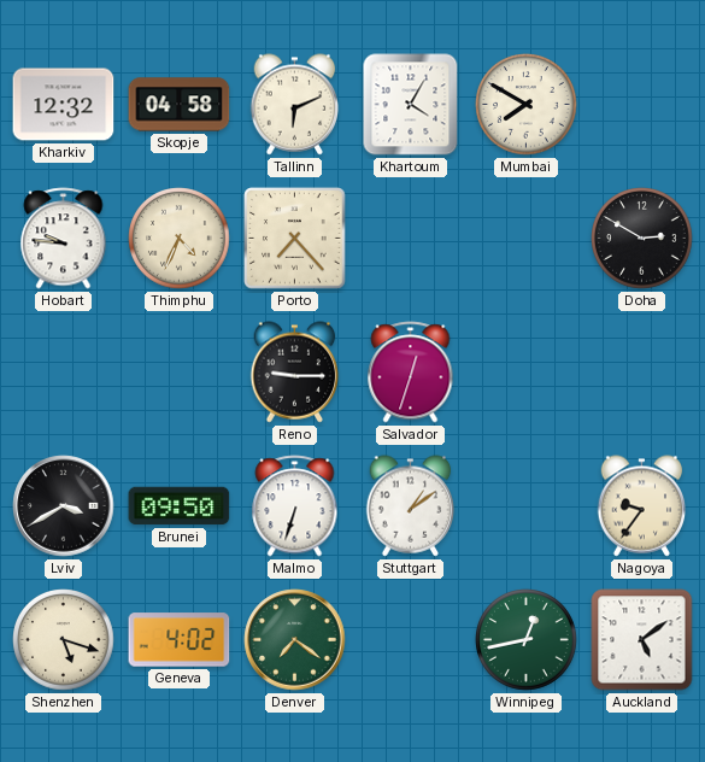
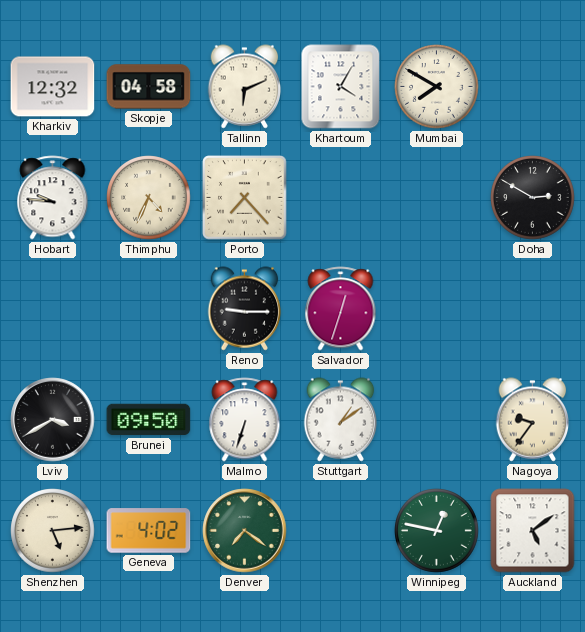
Shenzhen: 5:18 -> 5:14 (53, 531)
Winnipeg: 12:43 -> 12:47 (437, 531)
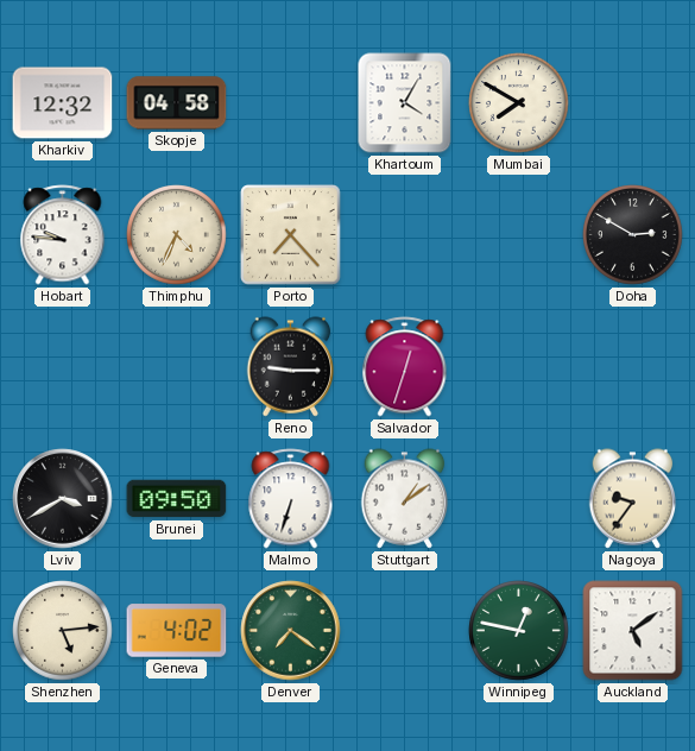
Tallinn: 6:11 -> none (245, 87)
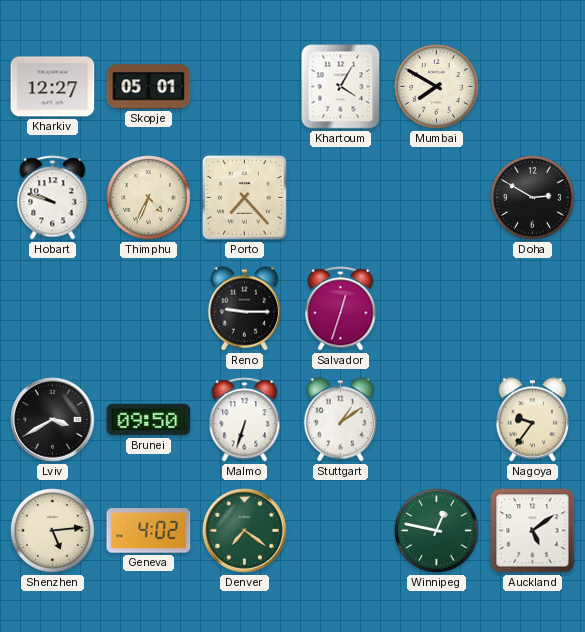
Kharkiv: 12:32 -> 12:27 (53, 87)
Skopje: 04:58 -> 05:01 (149, 87)
Hobart: 9:46 -> 9:48 (53, 198)
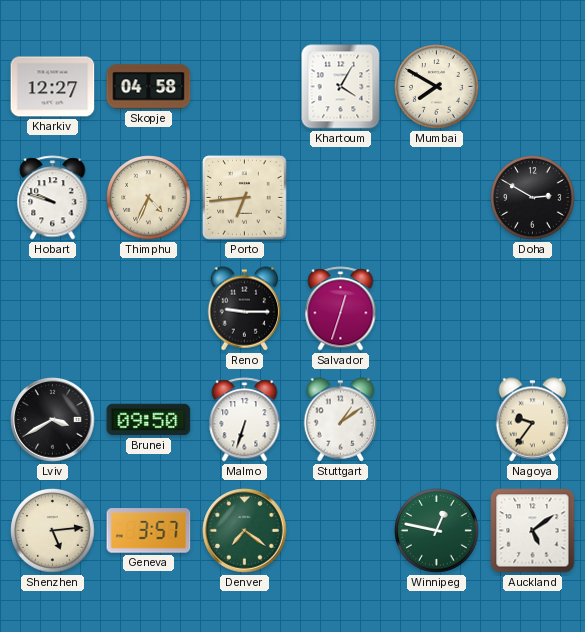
Skopje: 05:01 -> 04:58 (149, 87)
Porto: 7:23 -> 6:44 (245, 198)
Geneva: 4:02 -> 3:57 (149, 531)
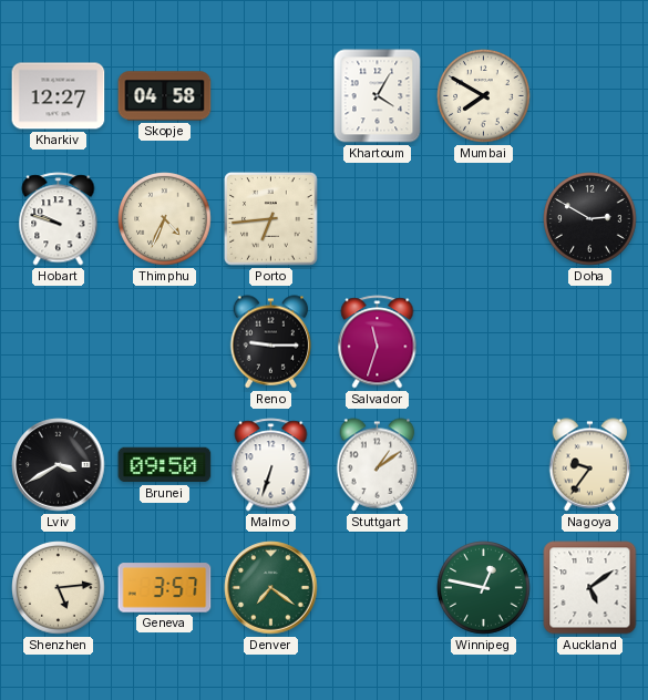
Salvador: 12:33 -> 11:33 (378, 342)
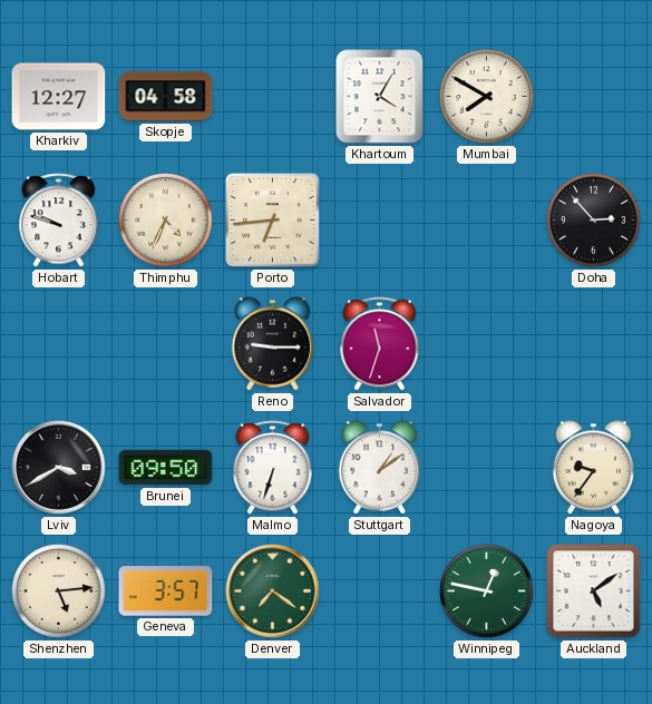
Doha: 2:50 -> 2:53 (594, 221)
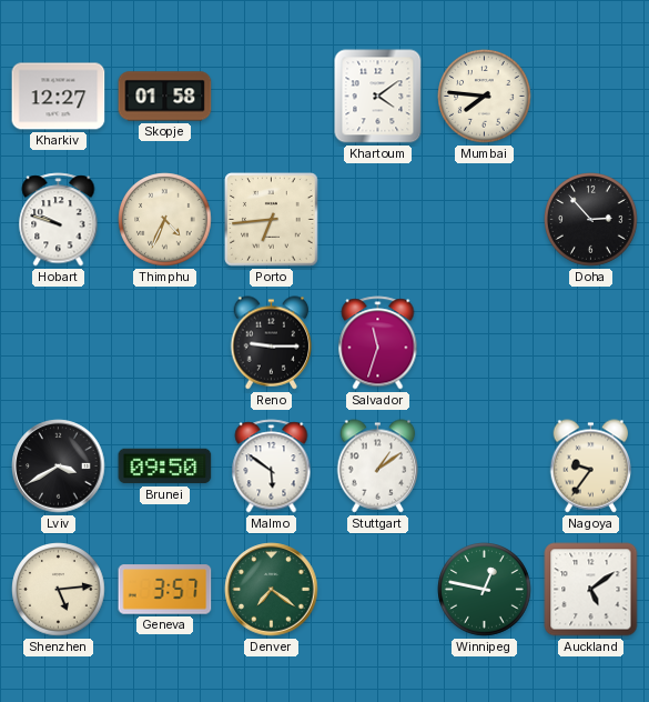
Skopje: 04:58 -> 01:58 (165, 97)
Khartoum: 4:05 -> 4:09 (378, 97)
Mumbai: 7:50 -> 7:46 (485, 97)
Malmo: 6:33 -> 5:51 (272, 467)
